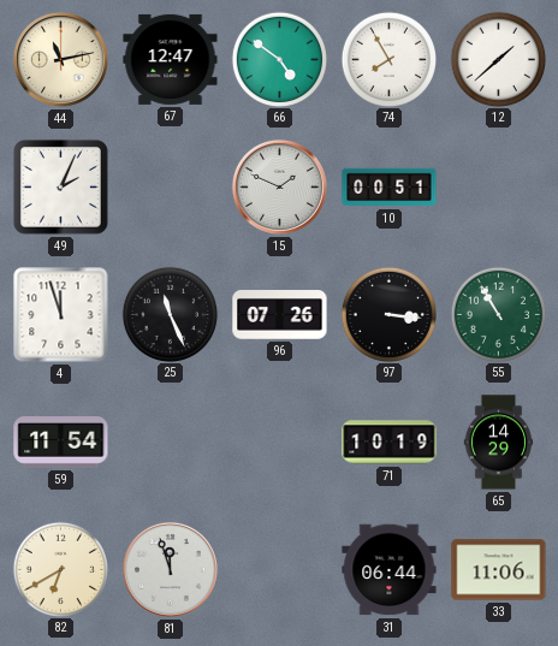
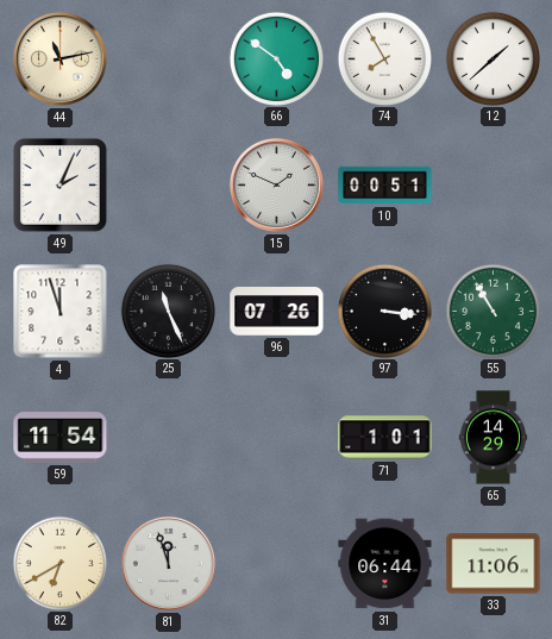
67: 12:47 -> none (171, 59)
71: 10:19 -> 1:01 (385, 438)
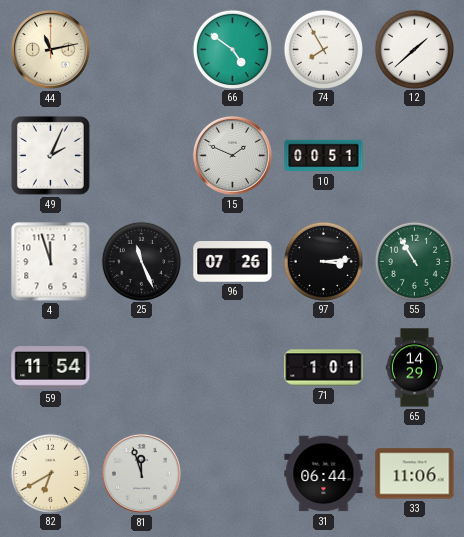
97: 3:16 -> 3:14 (323, 261)
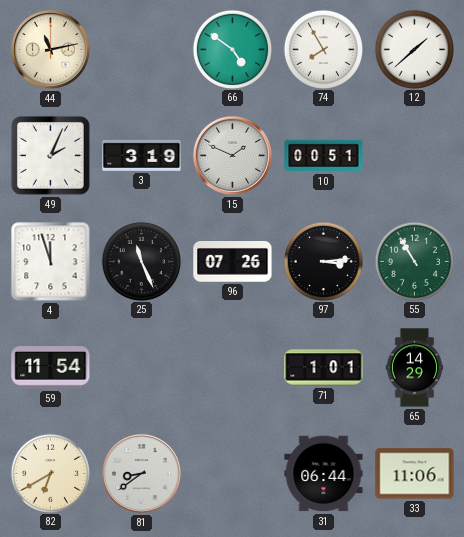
3: none -> 3:19 (142, 155)
81: 11:57 -> 8:39 (141, 473)
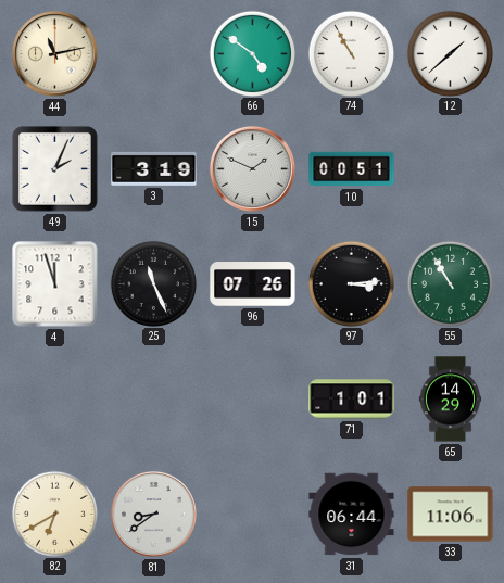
74: 7:55 -> 10:55 (351, 53)
59: 11:54 -> none (51, 368)
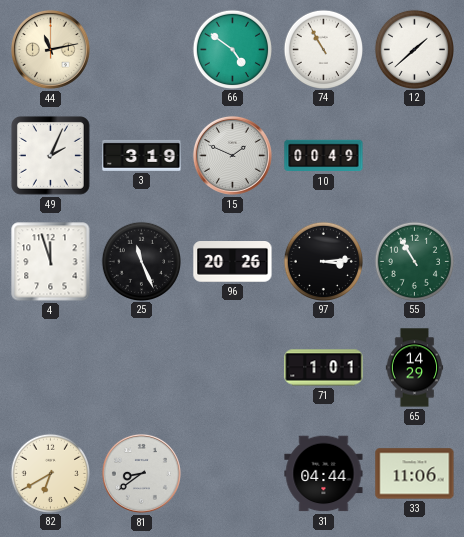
10: 00:51 -> 00:49 (324, 156)
96: 07:26 -> 20:26 (233, 262)
31: 06:44 -> 04:44 (324, 474)
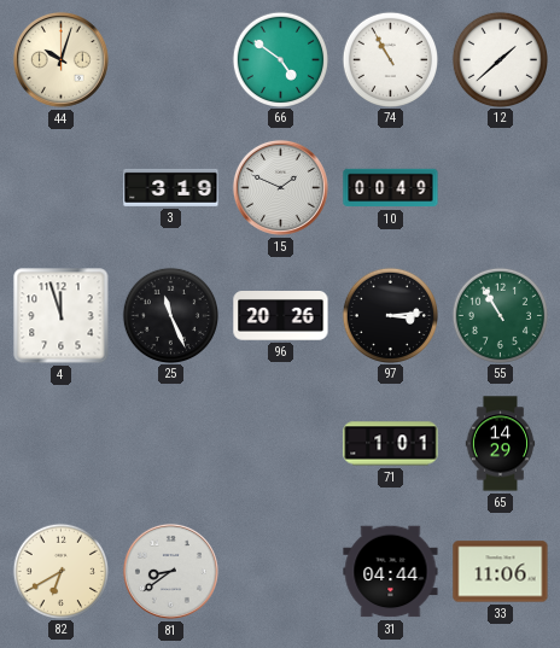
44: 11:13 -> 10:03 (60, 59)
49: 2:04 -> none (50, 155)
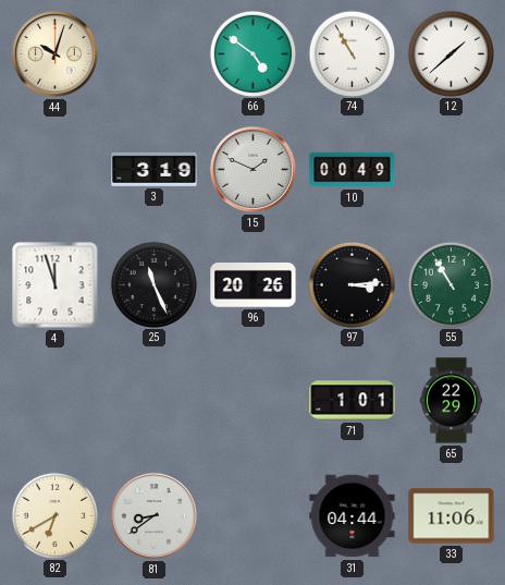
65: 14:29 -> 22:29 (452, 401)
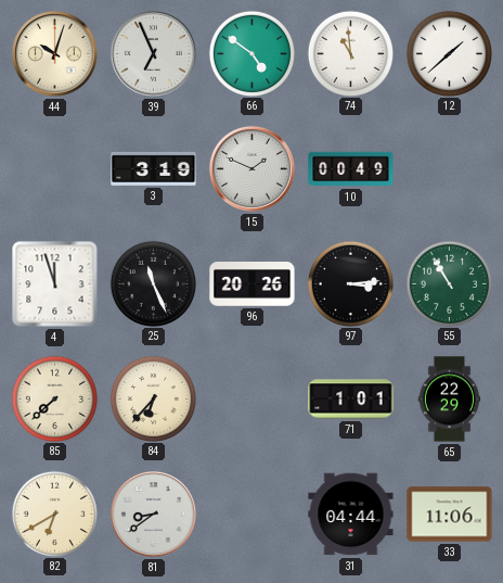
39: none -> 6:56 (153, 53)
74: 10:55 -> 10:59 (350, 53)
85: none -> 7:38 (54, 398)
84: none -> 6:37 (153, 398)
